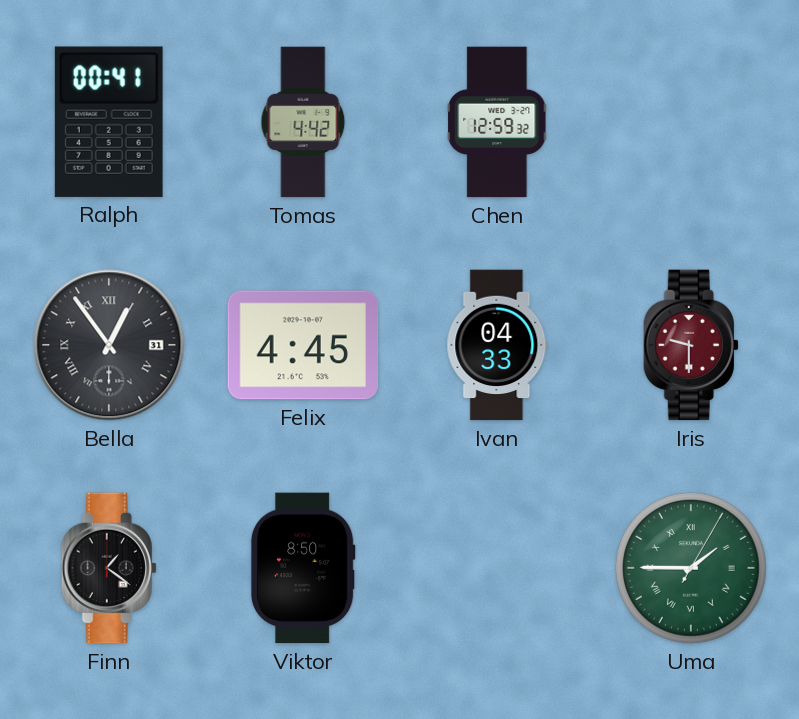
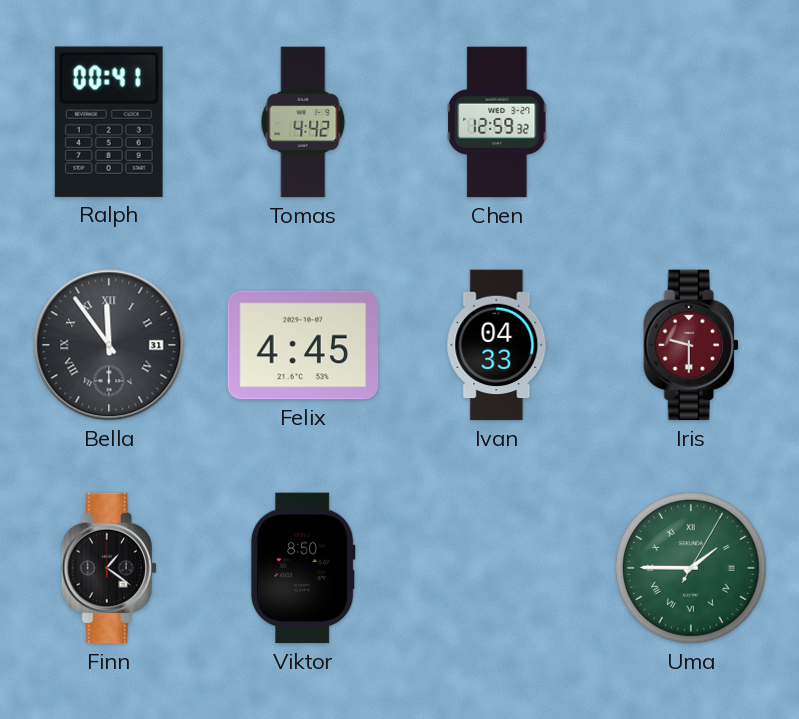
Bella: 12:54 -> 11:54 (109, 345)
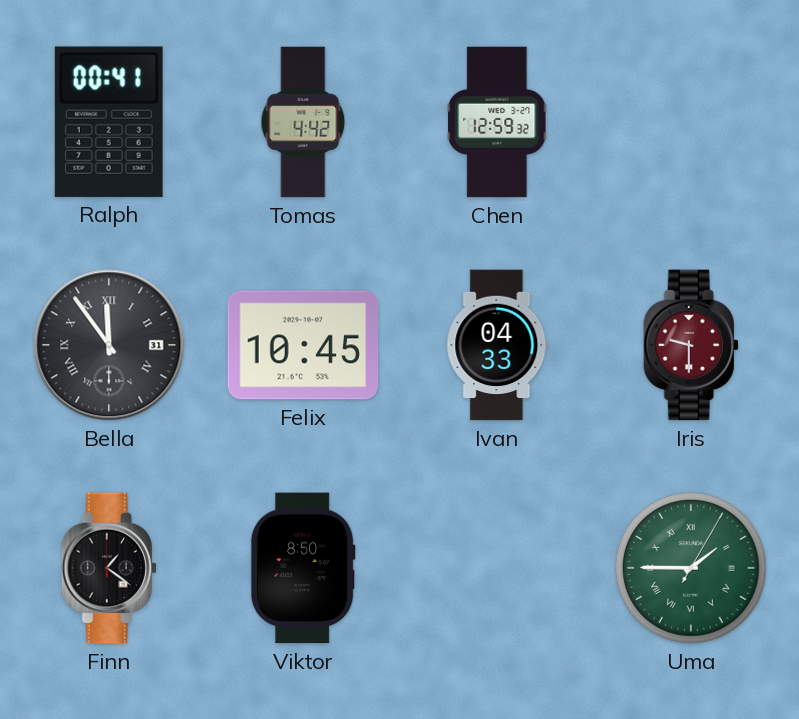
Felix: 4:45 -> 10:45 (303, 345)
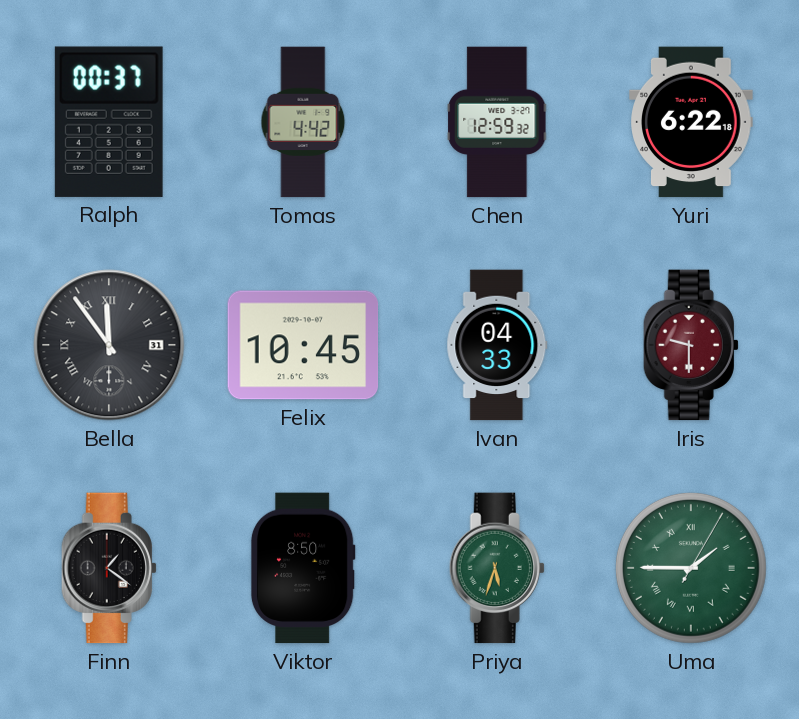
Ralph: 00:41 -> 00:37 (109, 122)
Yuri: none -> 6:22 (691, 122)
Priya: none -> 5:33 (497, 568)
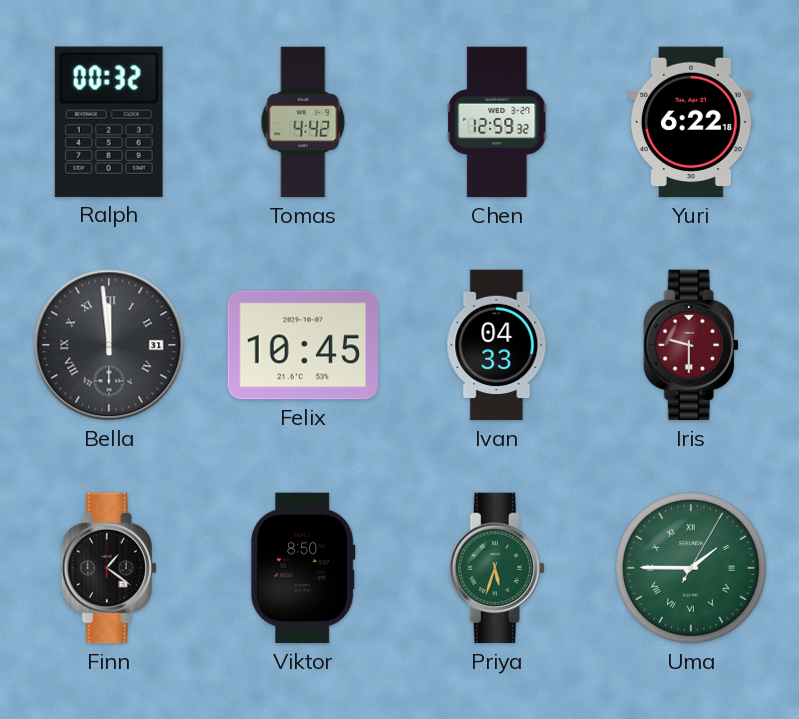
Ralph: 00:37 -> 00:32 (109, 122)
Bella: 11:54 -> 11:59 (109, 345)
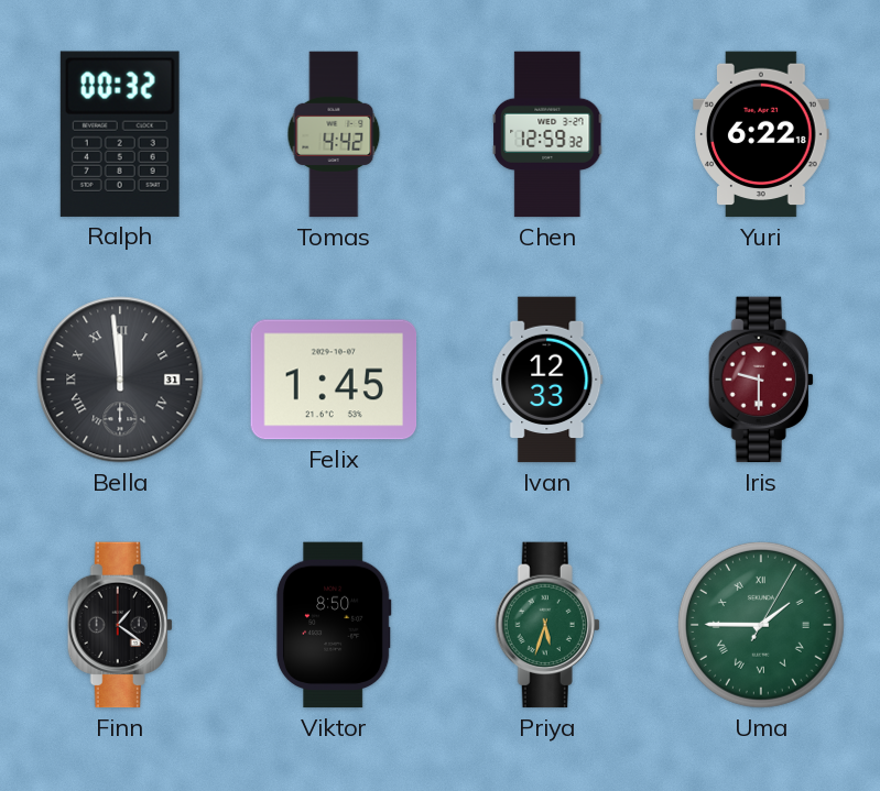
Felix: 10:45 -> 1:45 (334, 380)
Ivan: 04:33 -> 12:33 (547, 380)
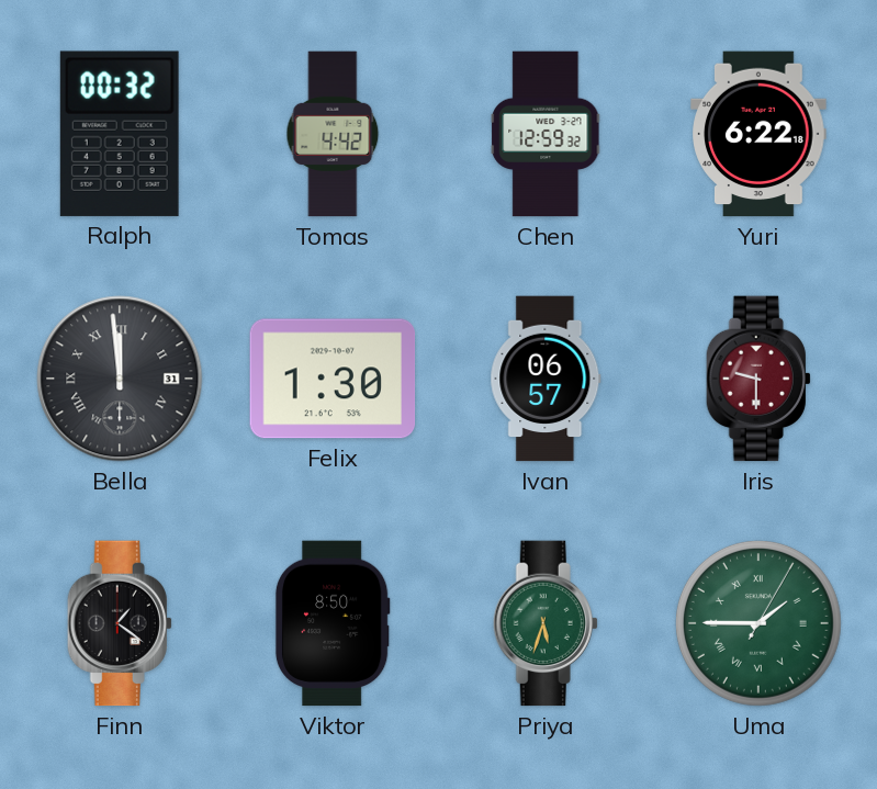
Felix: 1:45 -> 1:30 (333, 379)
Ivan: 12:33 -> 06:57 (546, 379)
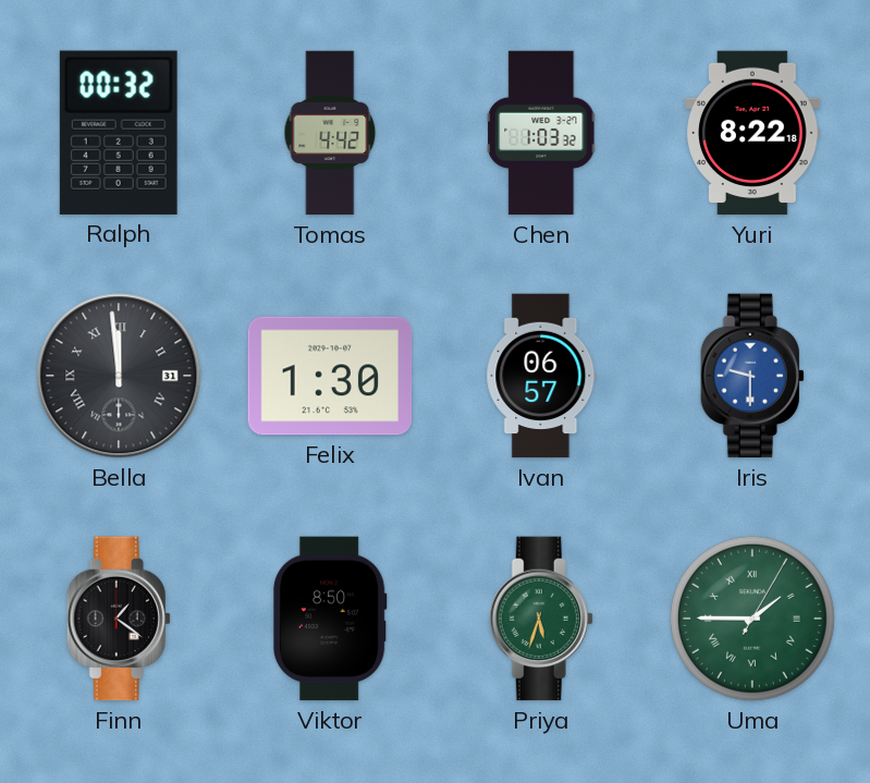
Chen: 12:59 -> 1:03 (541, 133)
Yuri: 6:22 -> 8:22 (752, 133)
Iris dial: burgundy -> blue (752, 376)
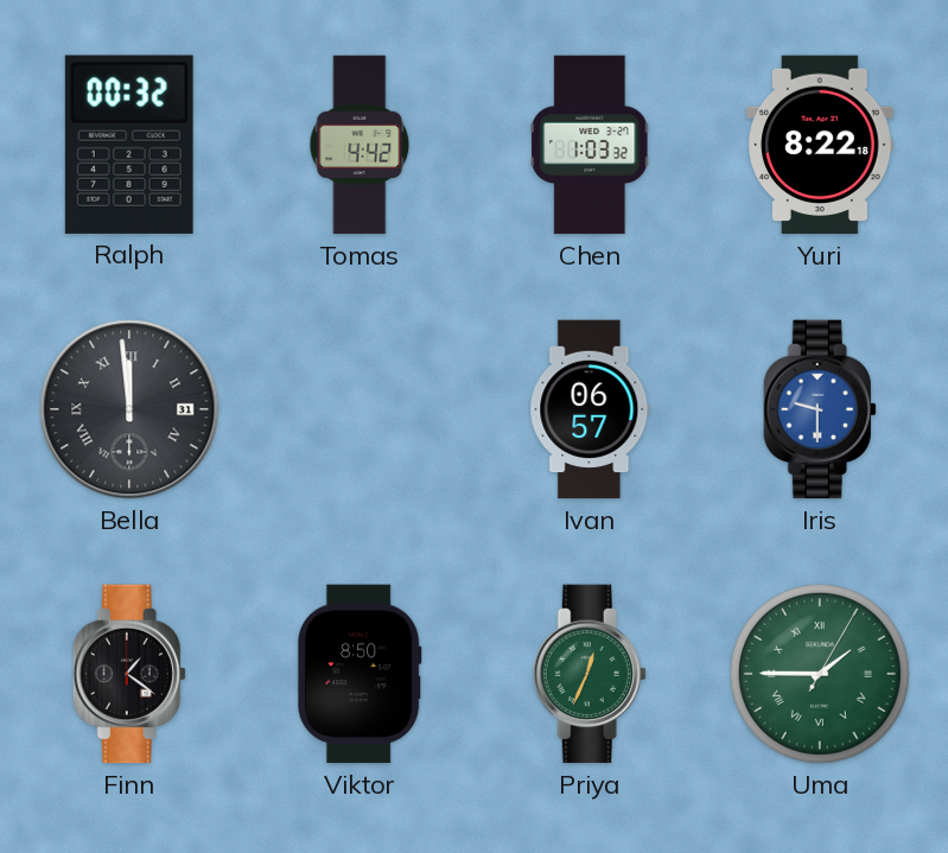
Felix: 1:30 -> none (330, 376)
Priya: 5:33 -> 12:34 (590, 674)
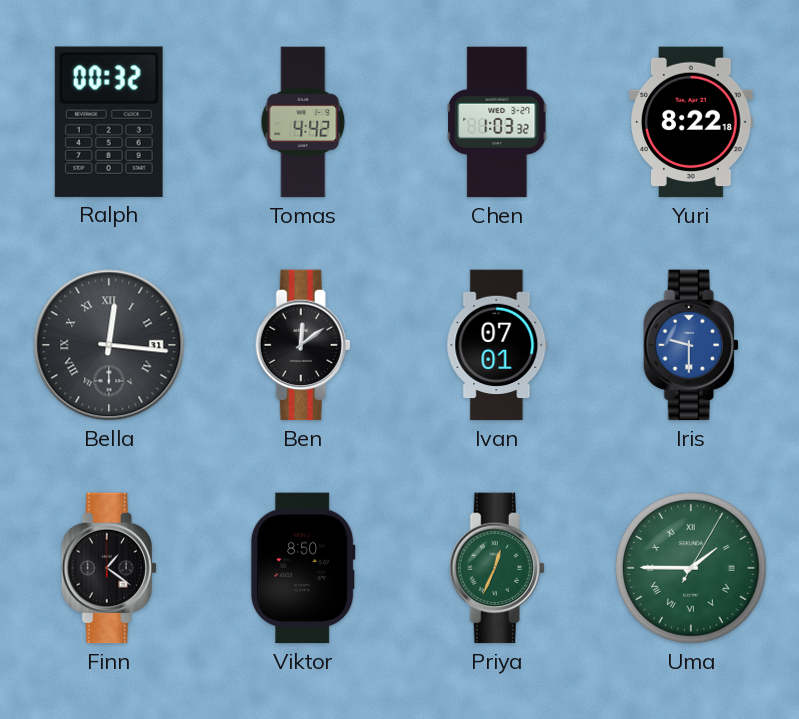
Bella: 11:59 -> 12:16 (109, 345)
Ben: none -> 12:09 (303, 345)
Ivan: 06:57 -> 07:01 (497, 345)
